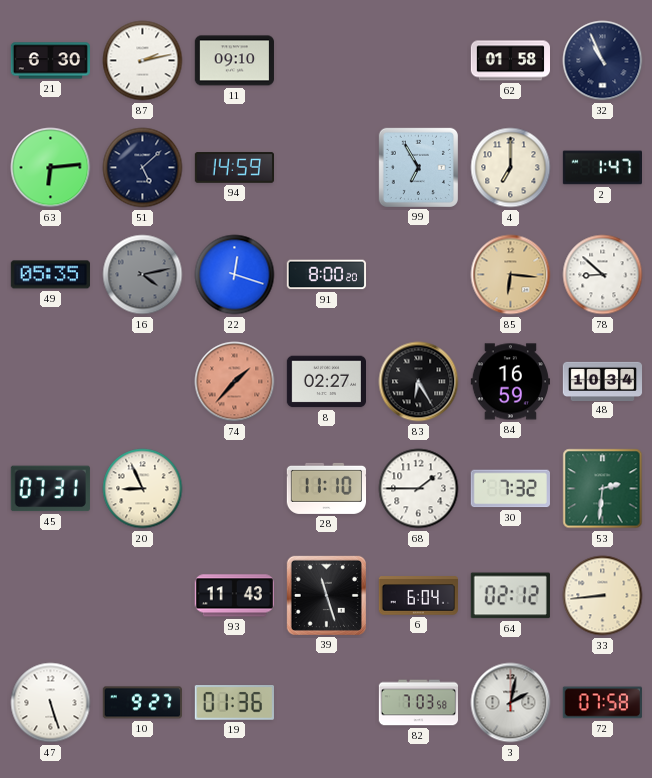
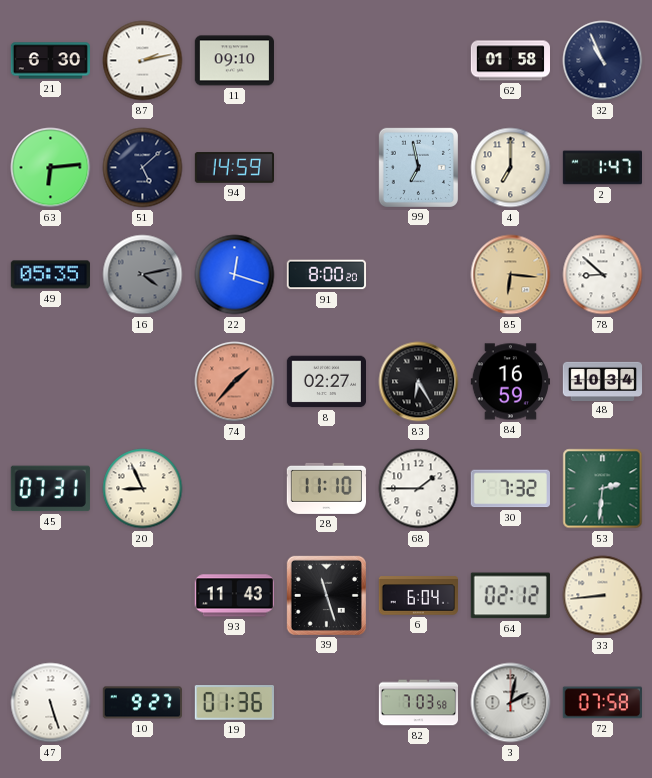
99: 6:55 -> 6:58 (418, 167)
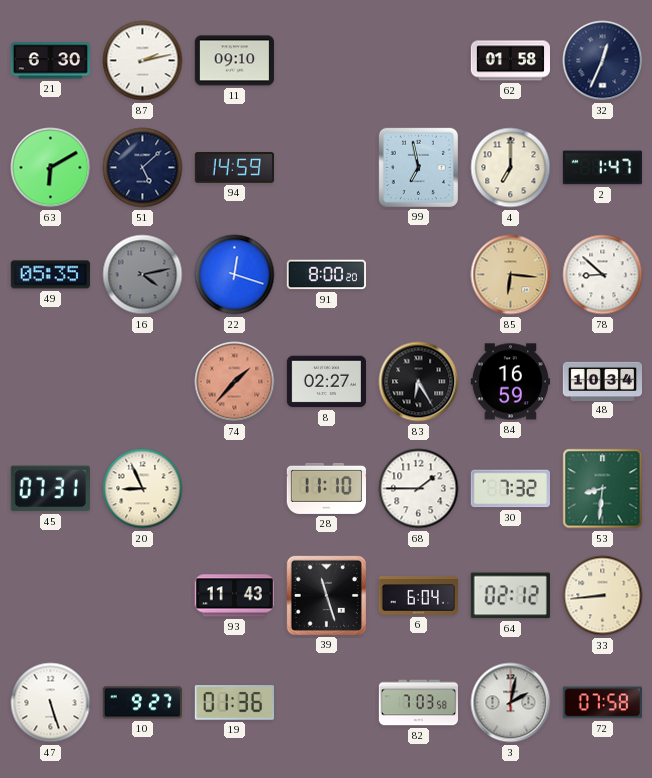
32: 10:56 -> 12:34 (603, 61)
63: 6:14 -> 6:10 (51, 168)
53: 2:31 -> 8:31 (603, 489)
